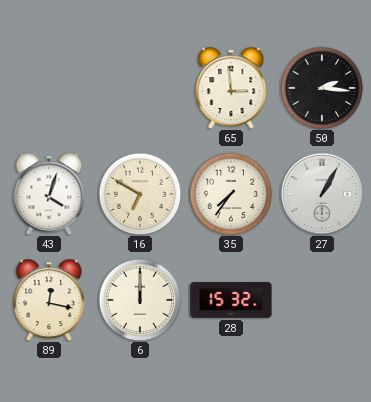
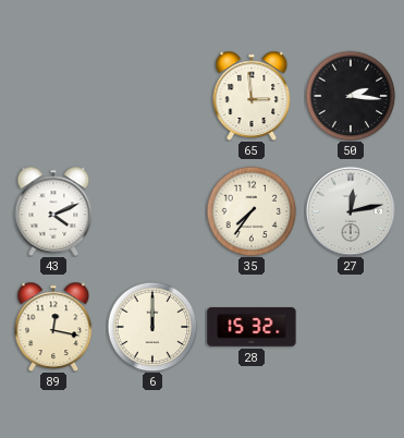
43: 4:03 -> 4:11 (53, 211)
16: 6:50 -> none (140, 194)
27: 1:05 -> 12:13 (351, 211)
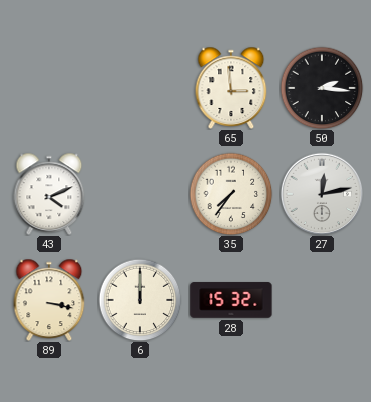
89: 12:17 -> 3:17 (49, 300)
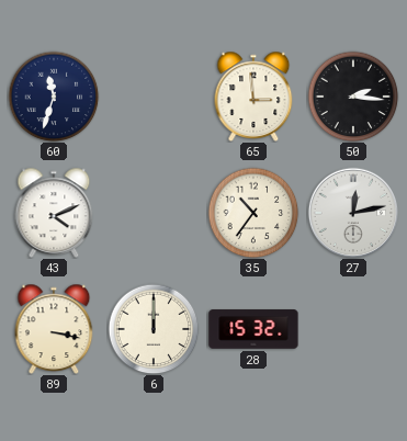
60: none -> 11:33 (54, 97)
35: 7:36 -> 10:36 (253, 213)
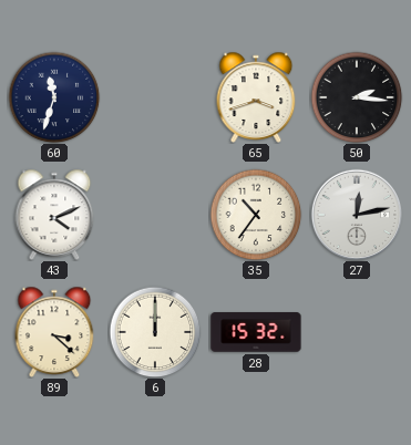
65: 2:59 -> 3:42 (256, 97)
89: 3:17 -> 3:22 (54, 332)
